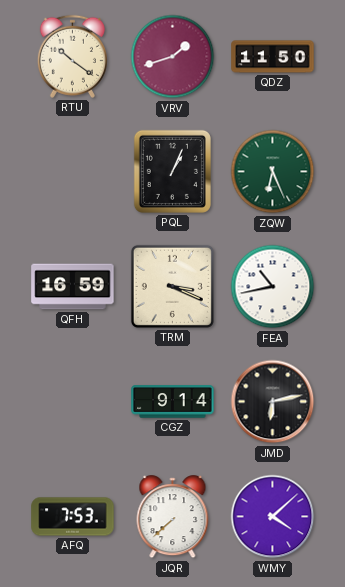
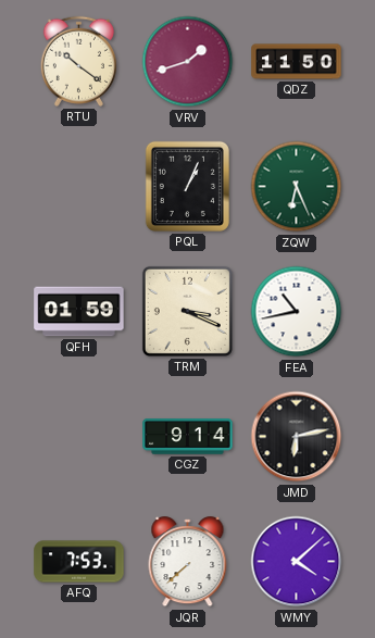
QFH: 16:59 -> 01:59 (79, 312)
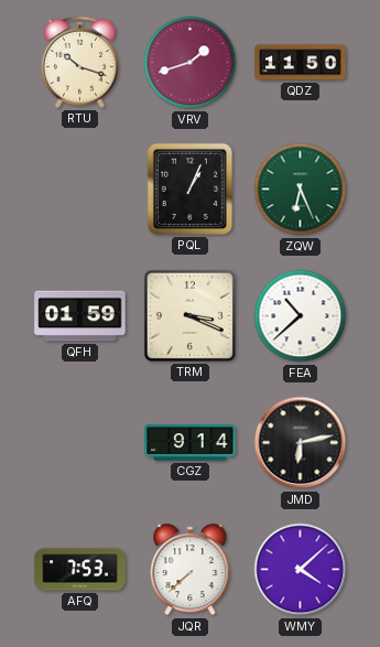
RTU: 10:21 -> 10:18 (79, 62)
FEA: 10:43 -> 10:38 (301, 316)
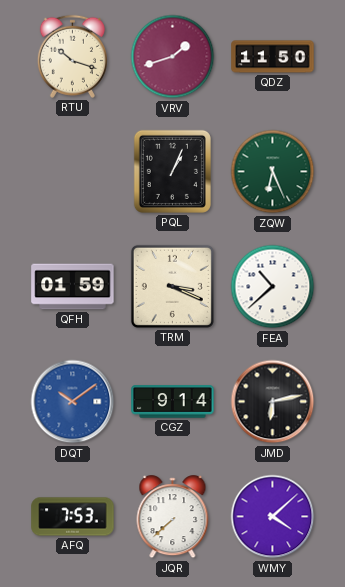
DQT: none -> 10:09 (73, 402)
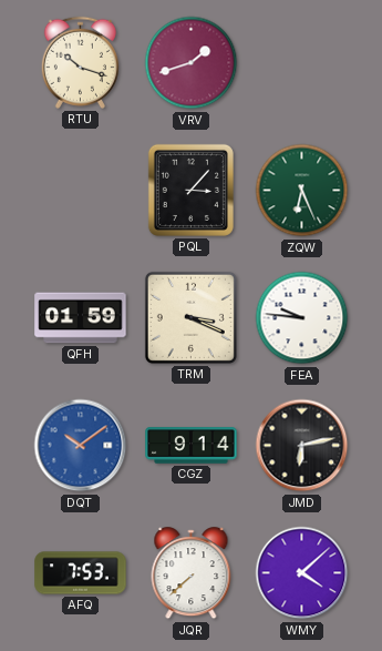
QDZ: 11:50 -> none (273, 57)
PQL: 1:04 -> 3:07 (190, 190)
FEA: 10:38 -> 9:46 (302, 318)
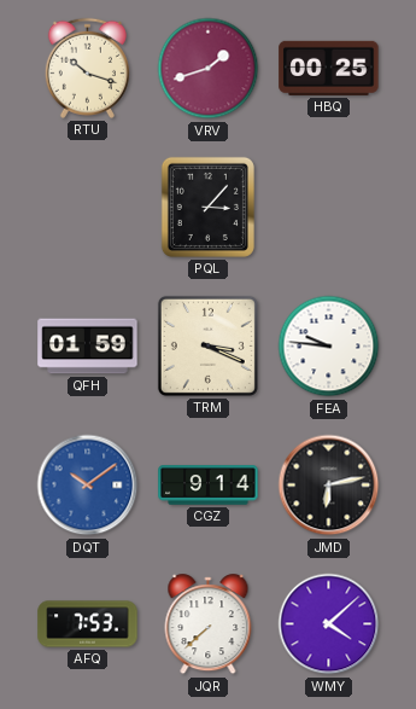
HBQ: none -> 00:25 (329, 68)
ZQW: 6:26 -> none (302, 191)
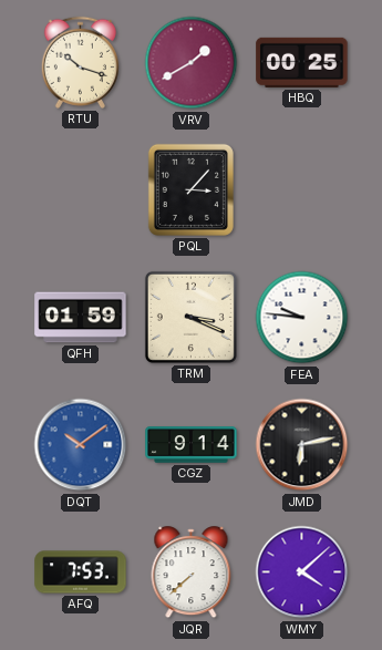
VRV: 1:42 -> 1:40 (192, 63)
